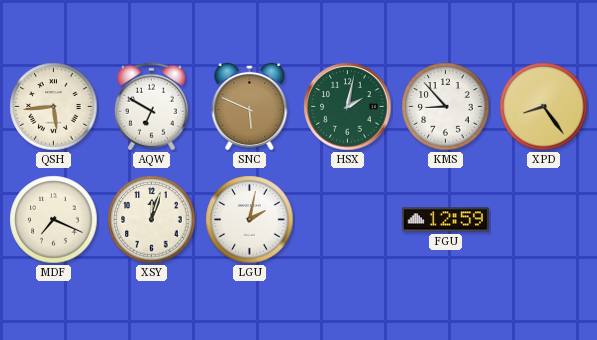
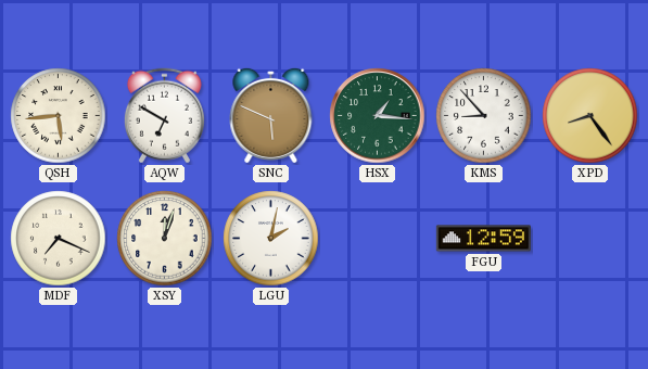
HSX: 2:02 -> 1:16 (378, 116)
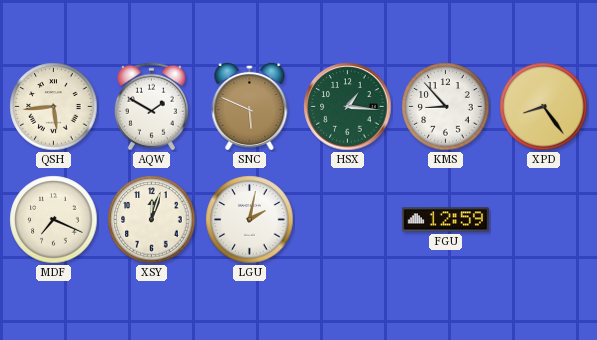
AQW: 6:50 -> 1:50 (151, 107)
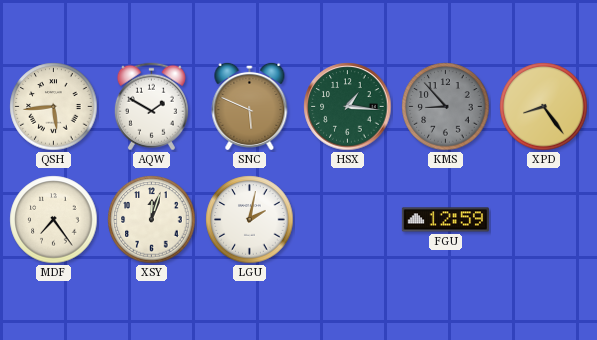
KMS dial: white -> grey (446, 107)
MDF: 7:19 -> 7:24 (54, 220)
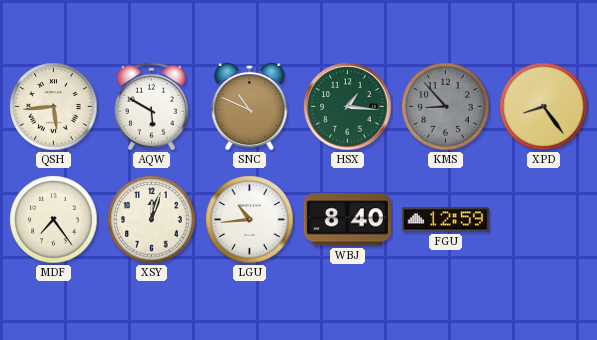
AQW: 1:50 -> 5:50 (151, 107)
SNC: 5:49 -> 10:49 (250, 106)
LGU: 2:02 -> 10:44 (250, 220)
WBJ: none -> 8:40 (347, 220)
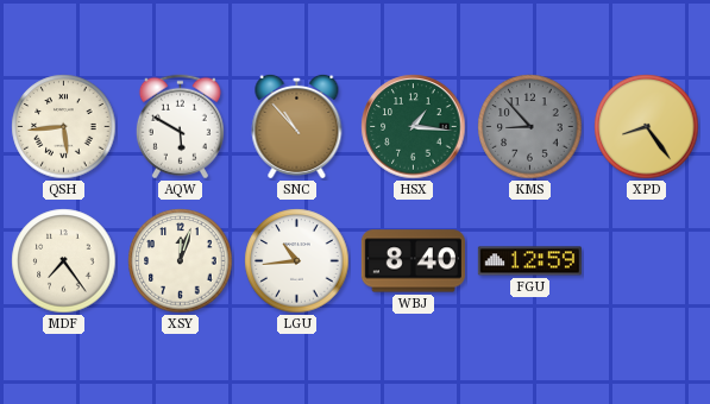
SNC: 10:49 -> 10:53 (297, 126)
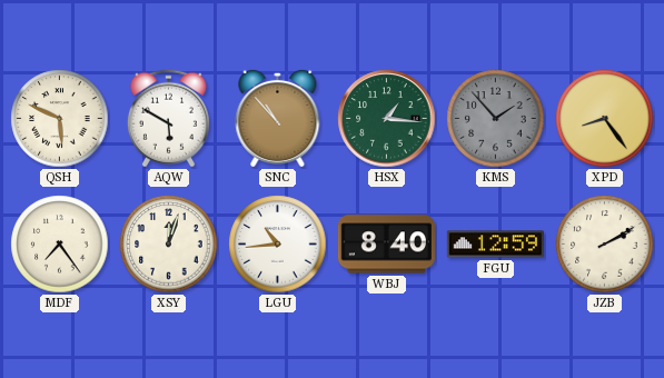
QSH: 5:44 -> 5:49 (60, 119)
KMS: 8:53 -> 1:53 (496, 119)
JZB: none -> 2:10 (605, 245)
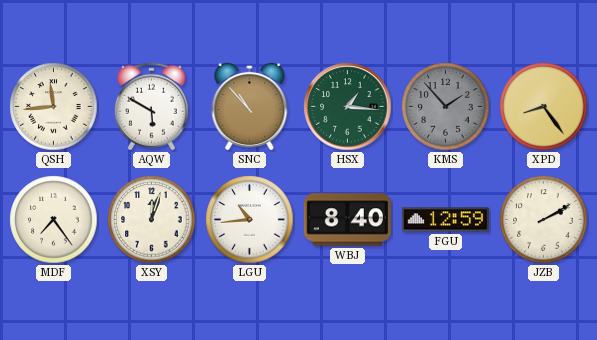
QSH: 5:49 -> 11:44 (54, 107)
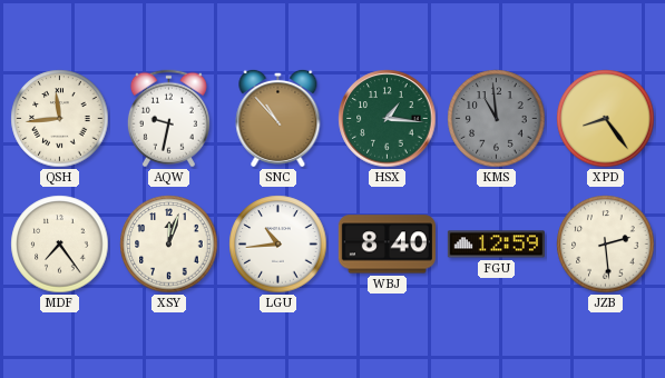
AQW: 5:50 -> 9:32 (168, 119)
KMS: 1:53 -> 10:59 (497, 119)
JZB: 2:10 -> 2:29 (606, 245)
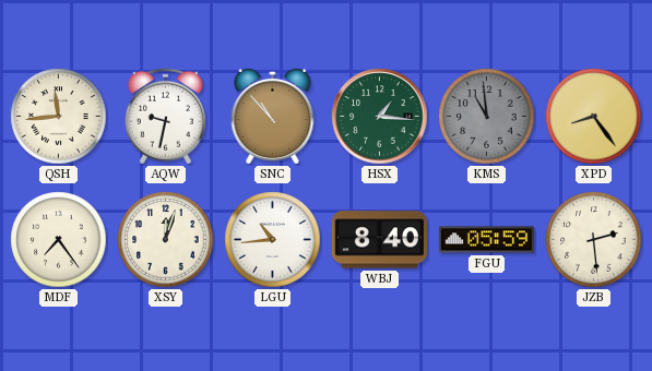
FGU: 12:59 -> 05:59 (486, 240)
